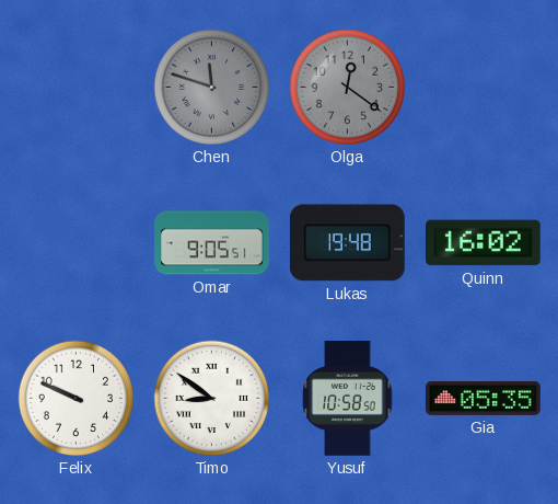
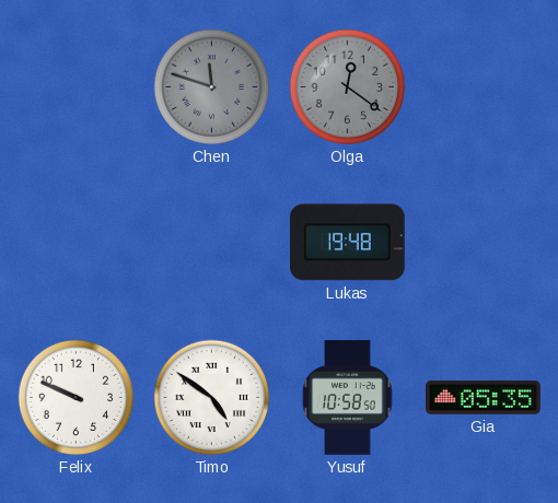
Omar: 9:05 -> none (212, 243)
Quinn: 16:02 -> none (484, 243)
Timo: 8:51 -> 4:51 (212, 398)
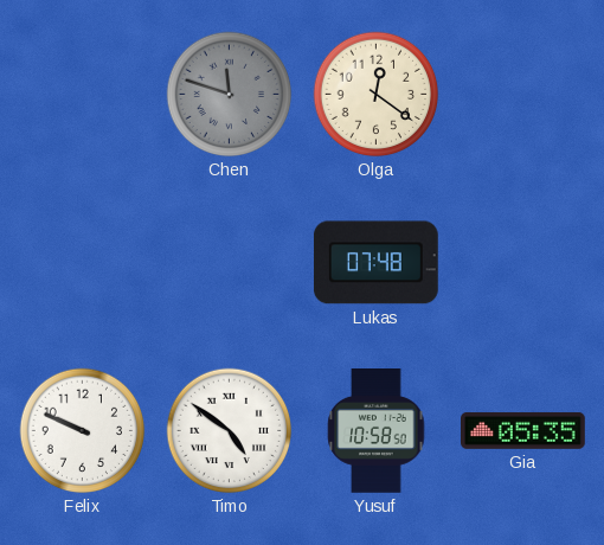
Olga dial: grey -> cream (377, 95)
Lukas: 19:48 -> 07:48 (375, 263)
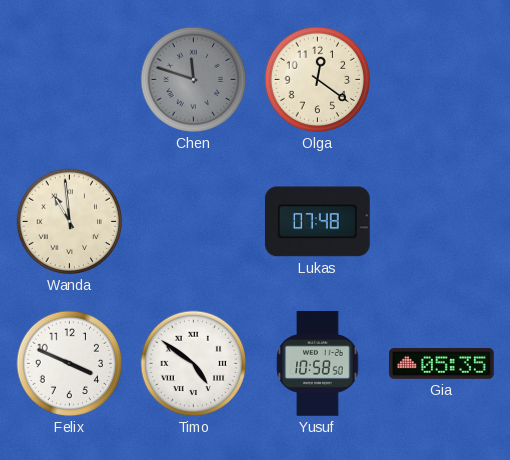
Wanda: none -> 10:59 (70, 222)
Felix: 9:49 -> 3:49 (70, 364)
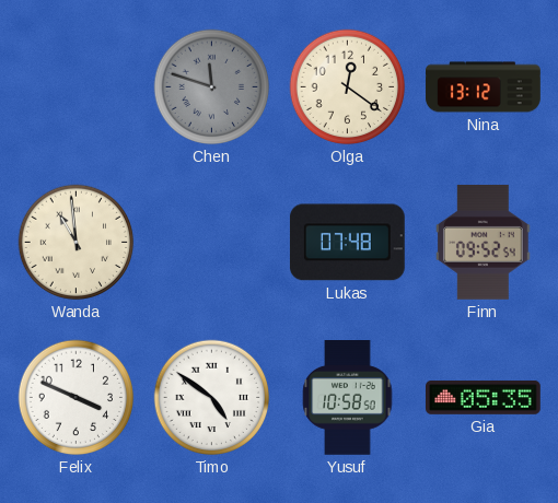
Nina: none -> 13:12 (484, 87)
Finn: none -> 09:52 (484, 242)
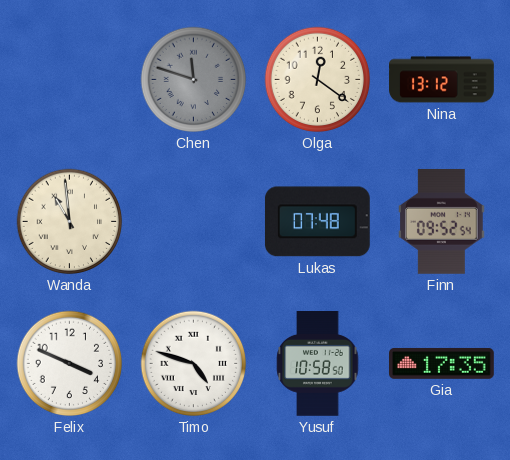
Timo: 4:51 -> 4:48 (194, 364)
Gia: 05:35 -> 17:35 (442, 363)
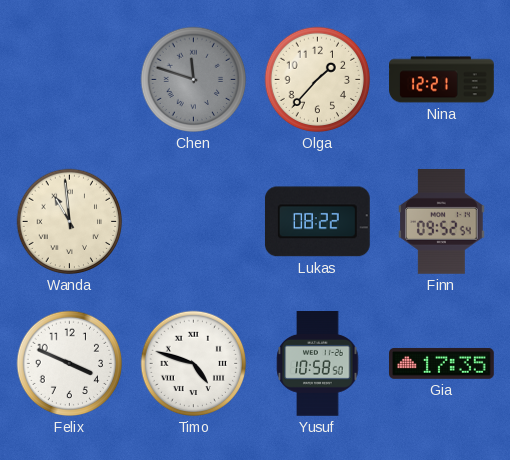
Olga: 12:21 -> 1:37 (318, 80)
Nina: 13:12 -> 12:21 (442, 80)
Lukas: 07:48 -> 08:22 (317, 222)
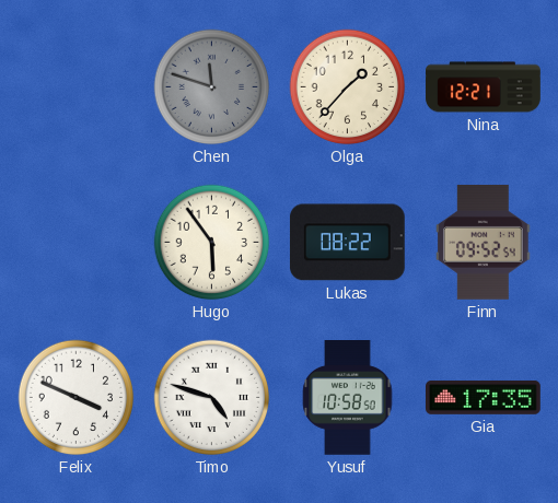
Wanda: 10:59 -> none (70, 222)
Hugo: none -> 5:54 (212, 243)
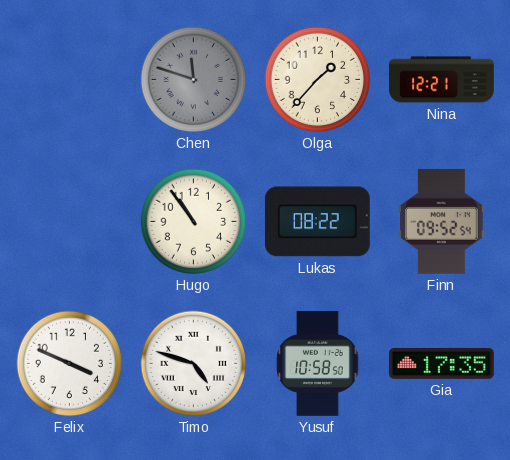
Hugo: 5:54 -> 10:54 (194, 222)
